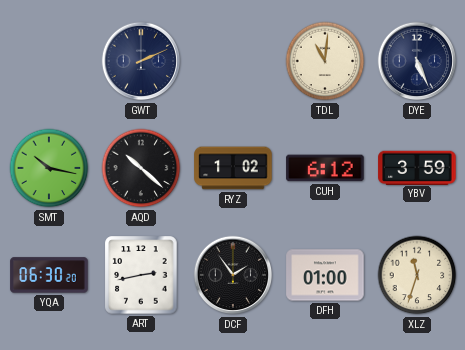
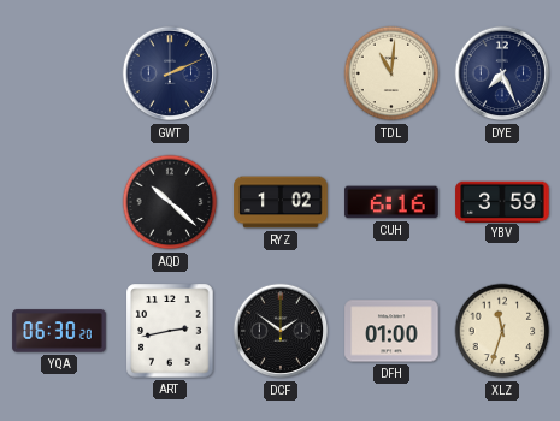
DYE: 5:26 -> 7:26 (502, 73)
SMT: 10:17 -> none (49, 168)
CUH: 6:12 -> 6:16 (391, 202)
DCF: 1:54 -> 1:51 (281, 331)
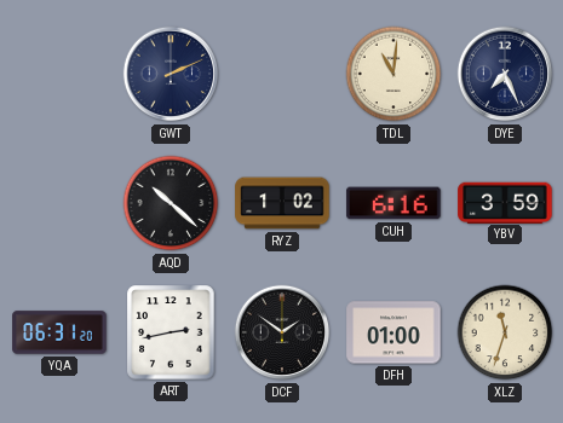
YQA: 06:30 -> 06:31 (59, 332)
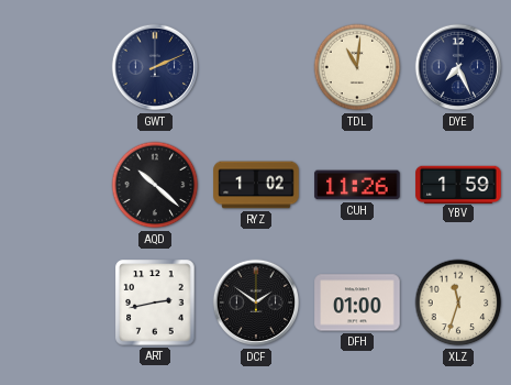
CUH: 6:16 -> 11:26 (357, 185)
YBV: 3:59 -> 1:59 (458, 184)
YQA: 06:31 -> none (59, 332)
